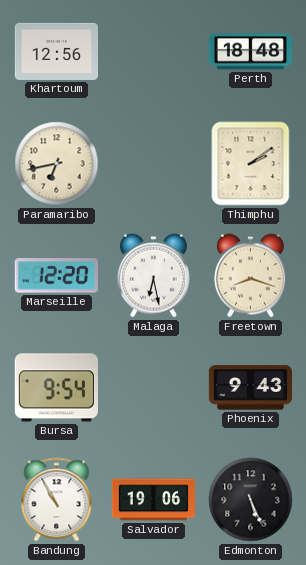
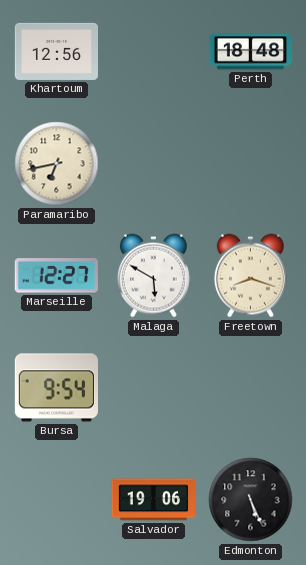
Thimphu: 2:09 -> none (251, 164)
Marseille: 12:20 -> 12:27 (56, 276)
Malaga: 6:28 -> 5:50 (153, 276)
Phoenix: 9:43 -> none (250, 388)
Bandung: 10:55 -> none (57, 500)
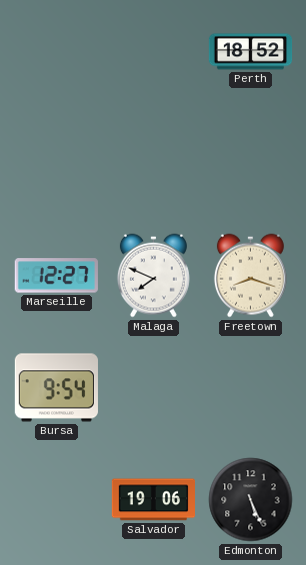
Khartoum: 12:56 -> none (56, 51)
Perth: 18:48 -> 18:52 (251, 52)
Paramaribo: 6:43 -> none (57, 164)
Malaga: 5:50 -> 7:49 (153, 276)
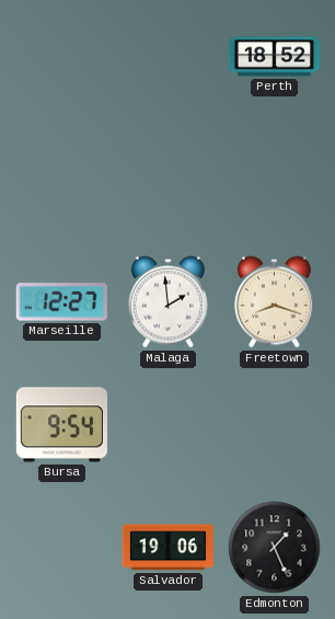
Malaga: 7:49 -> 1:59 (168, 302)
Edmonton: 5:26 -> 1:26 (275, 548)
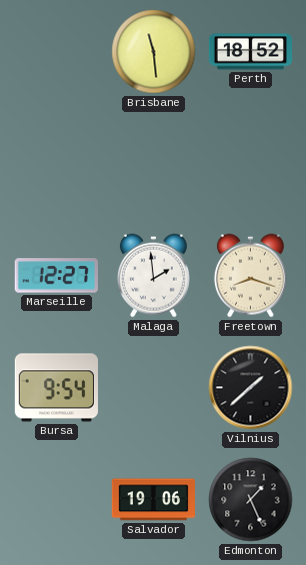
Brisbane: none -> 11:29 (154, 52)
Vilnius: none -> 1:38 (251, 388)
